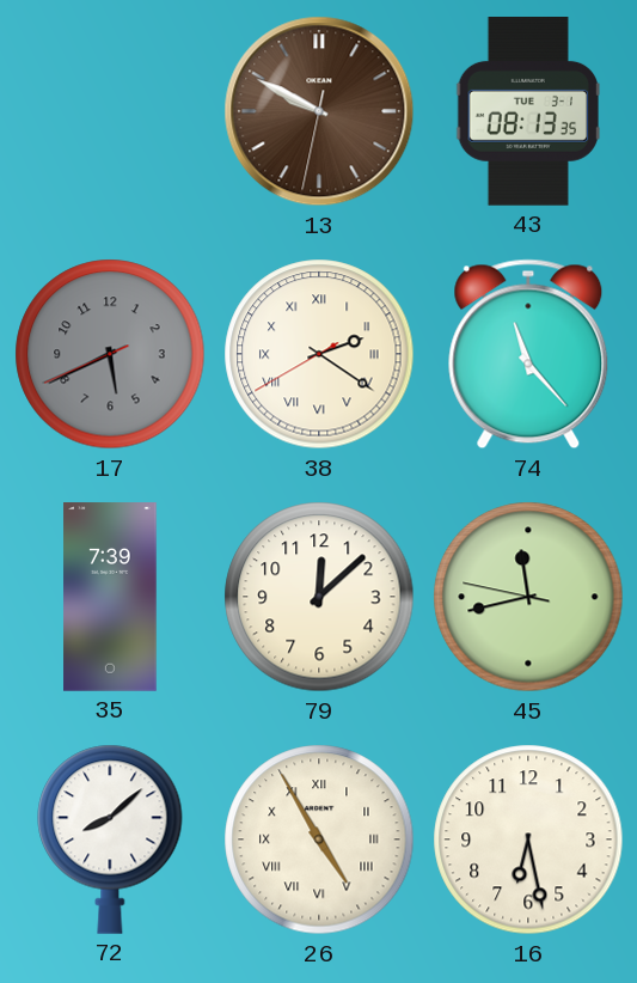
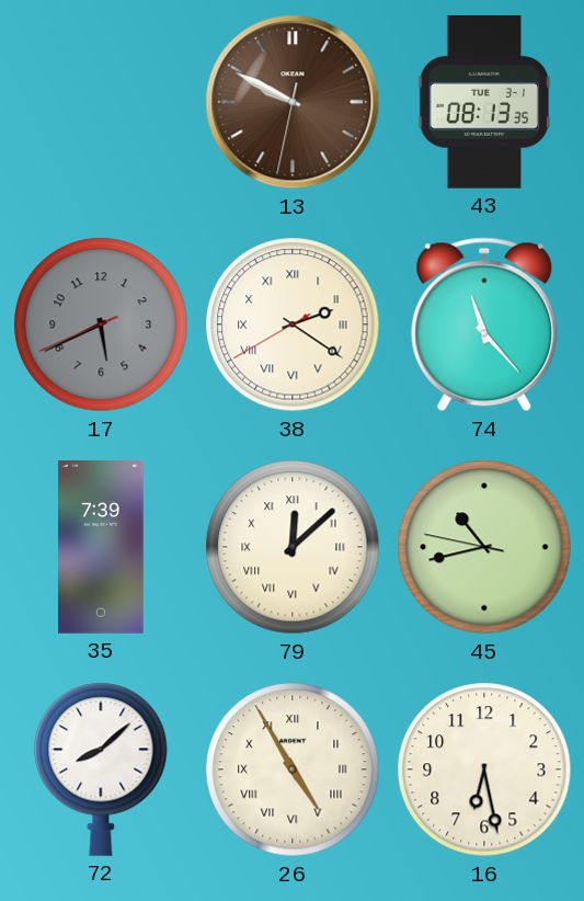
79 numerals: Arabic -> Roman (293, 547)
45: 11:42 -> 10:42 (484, 547)
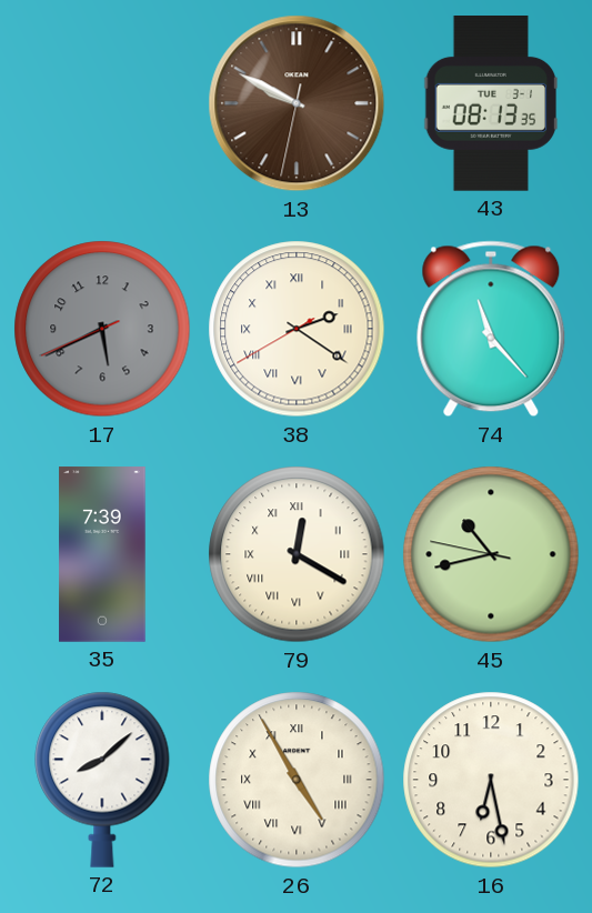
79: 12:08 -> 12:20 (297, 554)
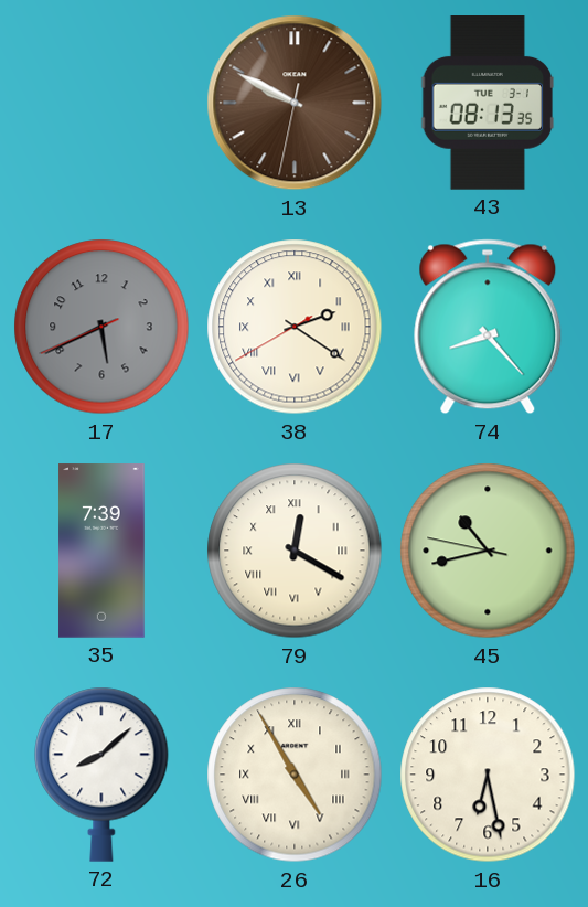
74: 11:23 -> 8:23 (488, 327)
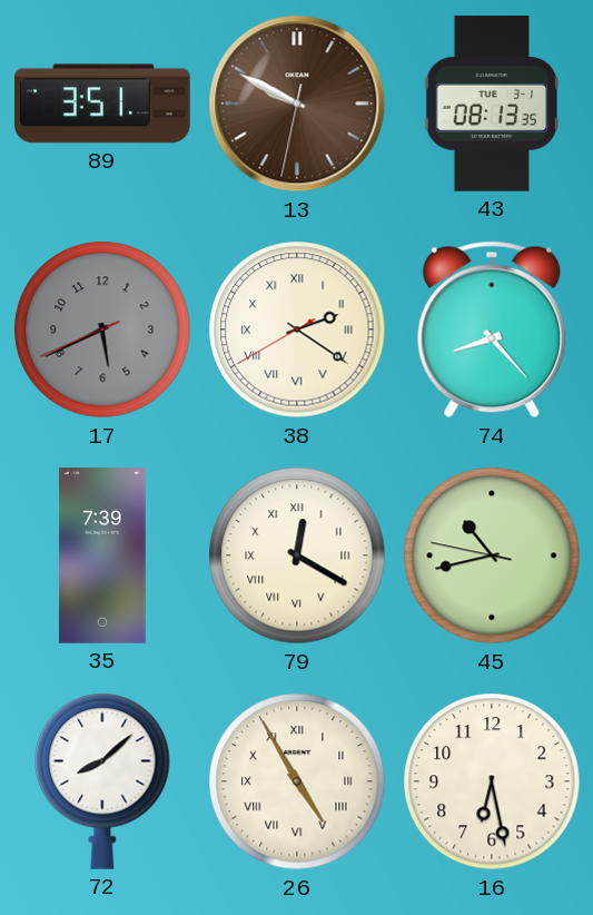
89: none -> 3:51 (102, 104)
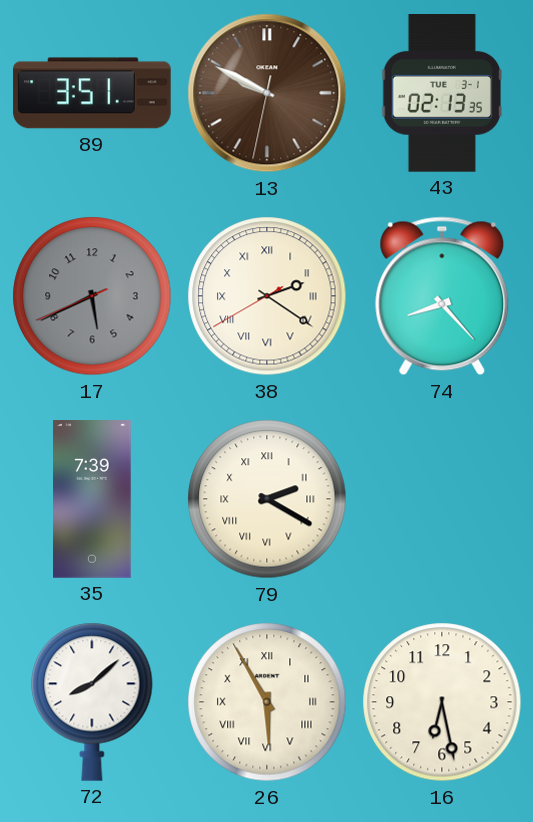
43: 08:13 -> 02:13 (442, 94)
79: 12:20 -> 2:20 (267, 499)
45: 10:42 -> none (492, 555)
26: 4:55 -> 5:55 (267, 702)
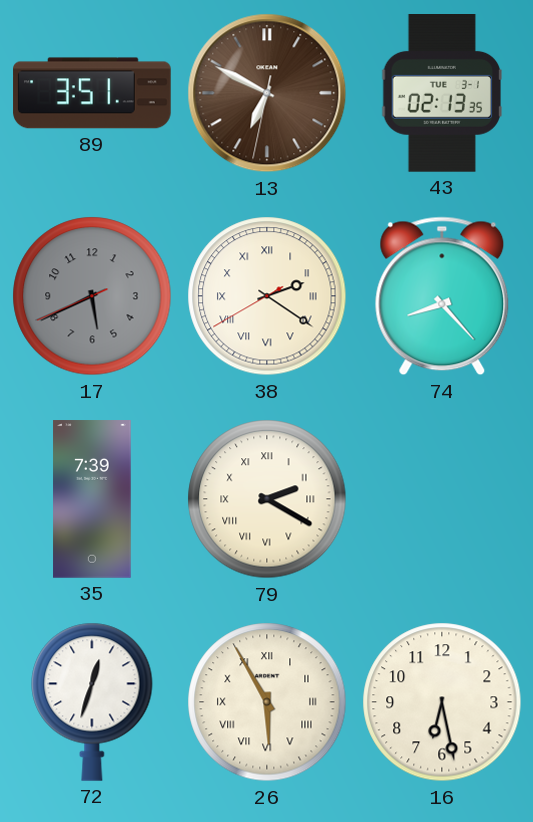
13: 9:49 -> 6:49 (267, 93)
72: 8:08 -> 12:33 (92, 702)
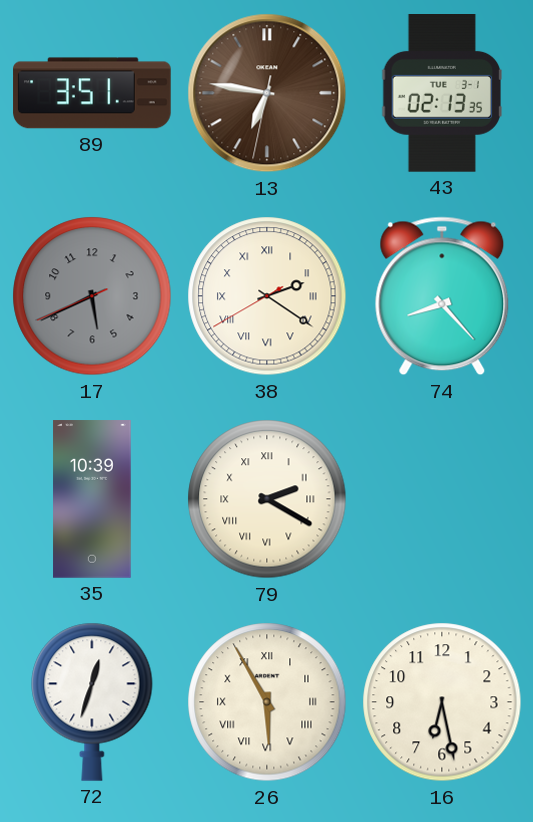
13: 6:49 -> 6:46 (267, 93)
35: 7:39 -> 10:39 (92, 499)
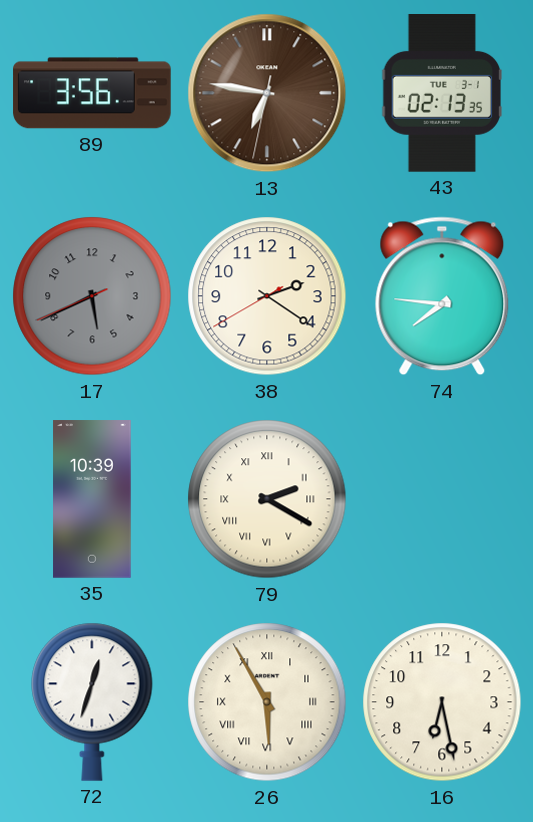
89: 3:51 -> 3:56 (92, 93)
38 numerals: Roman -> Arabic (267, 296)
74: 8:23 -> 7:46 (442, 296)
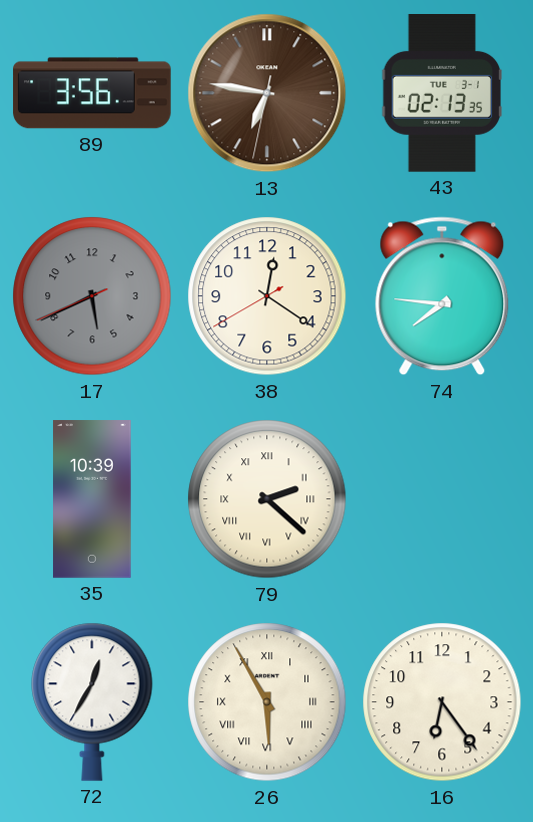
38: 2:20 -> 12:20 (267, 296)
79: 2:20 -> 2:22 (267, 499)
72: 12:33 -> 12:35 (92, 702)
16: 6:28 -> 6:24 (442, 702)
